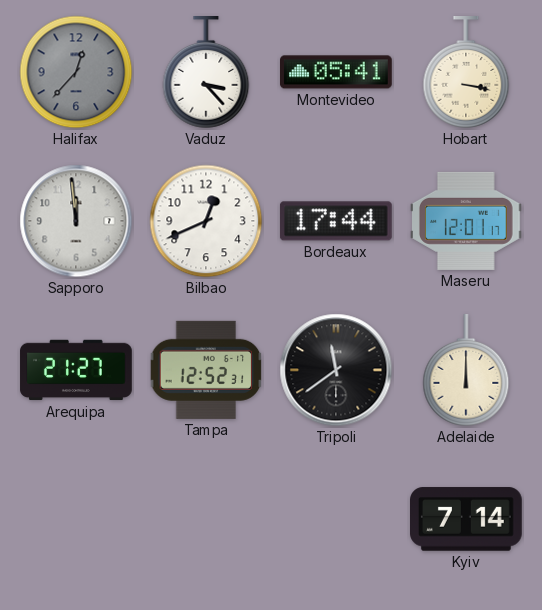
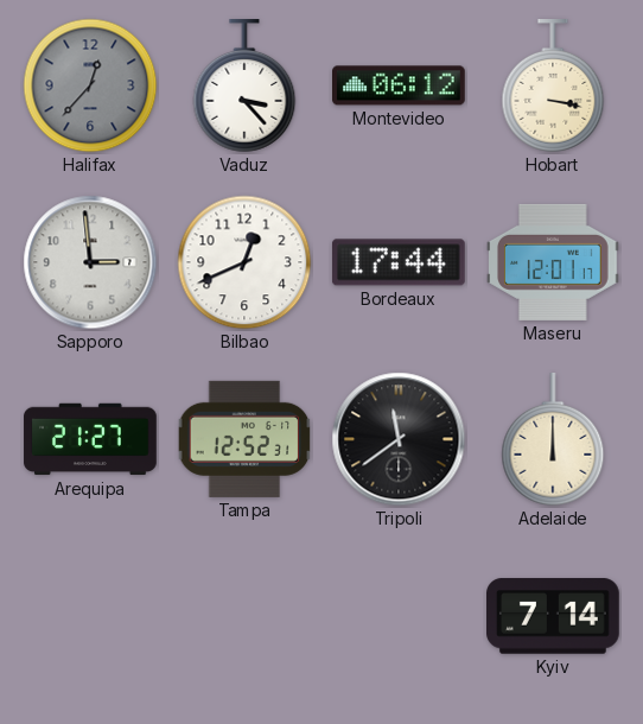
Montevideo: 05:41 -> 06:12 (400, 85)
Sapporo: 11:59 -> 2:59 (90, 262)
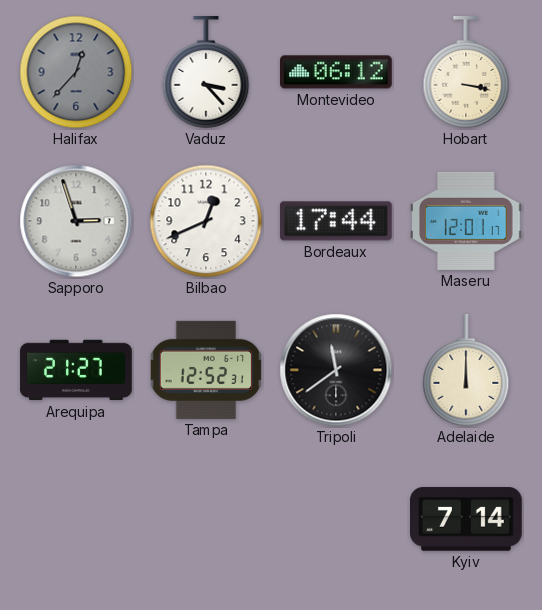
Sapporo: 2:59 -> 2:57 (76, 221)
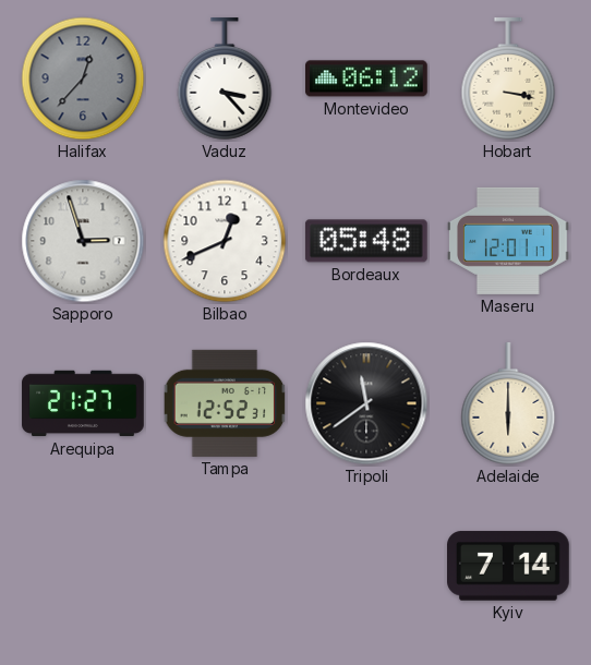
Bordeaux: 17:44 -> 05:48 (366, 241)
Adelaide: 12:00 -> 6:00 (508, 404)
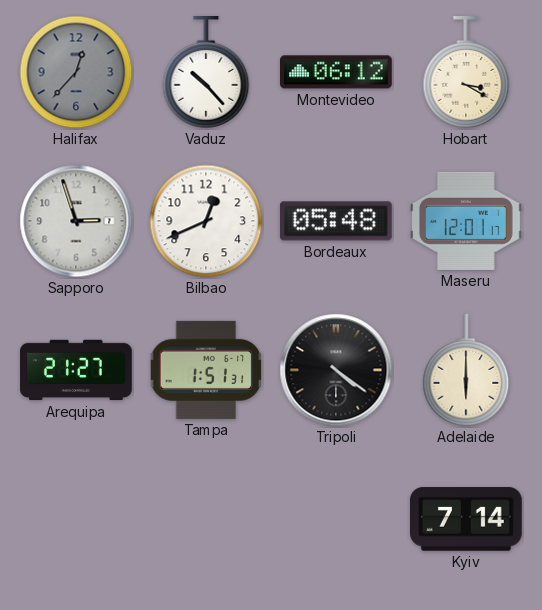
Vaduz: 3:23 -> 10:23 (206, 73)
Hobart: 3:17 -> 3:20 (466, 73)
Tampa: 12:52 -> 1:51 (206, 370)
Tripoli: 11:39 -> 4:21 (336, 370)
